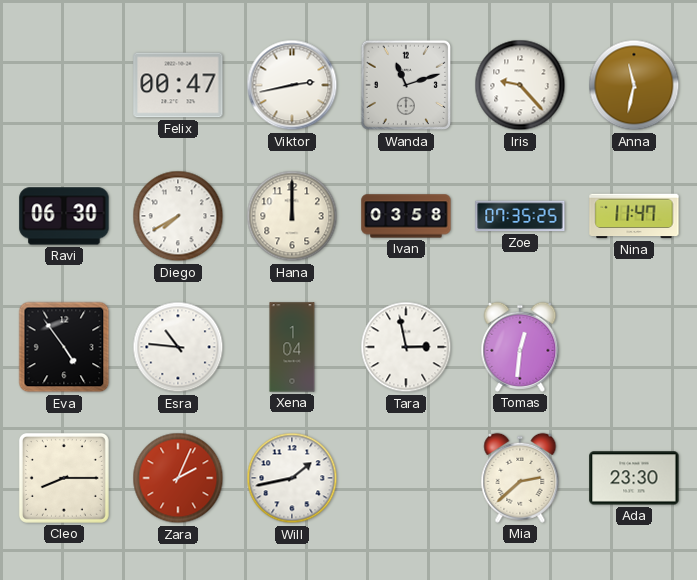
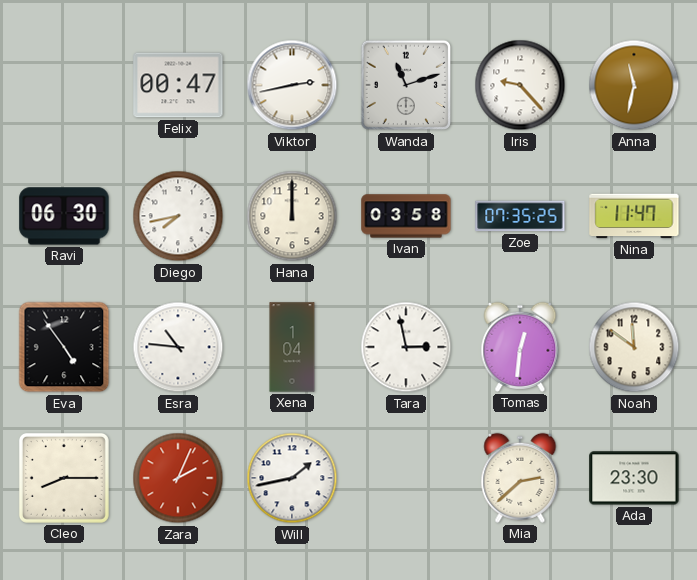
Diego: 7:40 -> 7:43 (178, 216)
Noah: none -> 11:51 (634, 347)
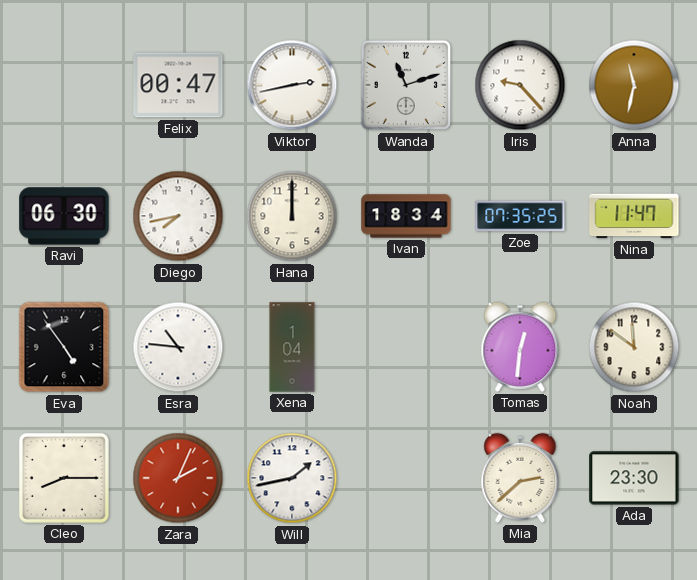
Ivan: 03:58 -> 18:34 (406, 216)
Tara: 2:58 -> none (406, 347)
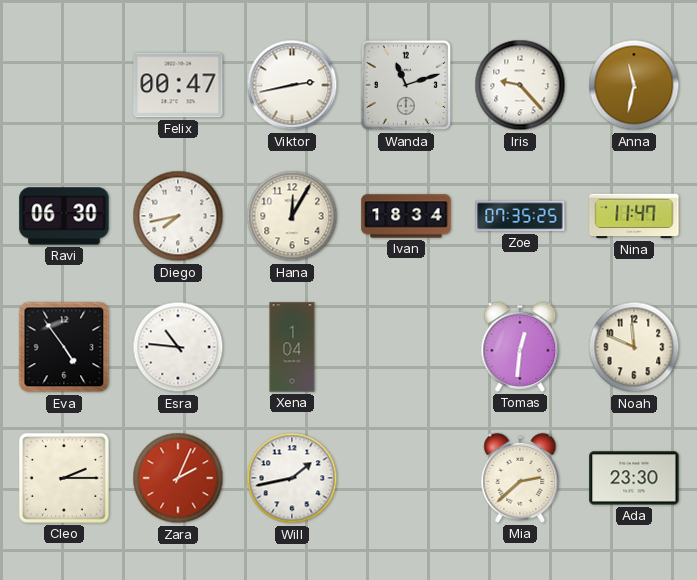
Hana: 12:00 -> 12:05 (292, 216)
Noah: 11:51 -> 11:49 (634, 347)
Cleo: 8:15 -> 2:15 (64, 478)
